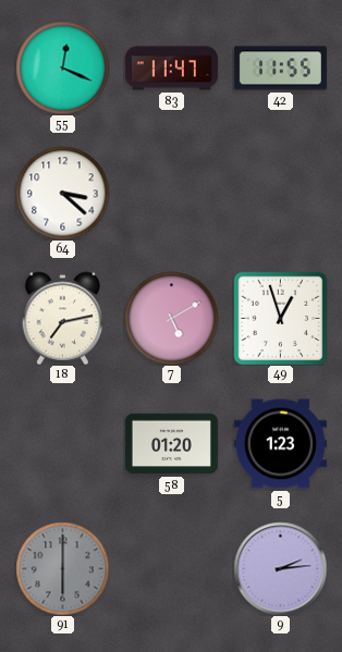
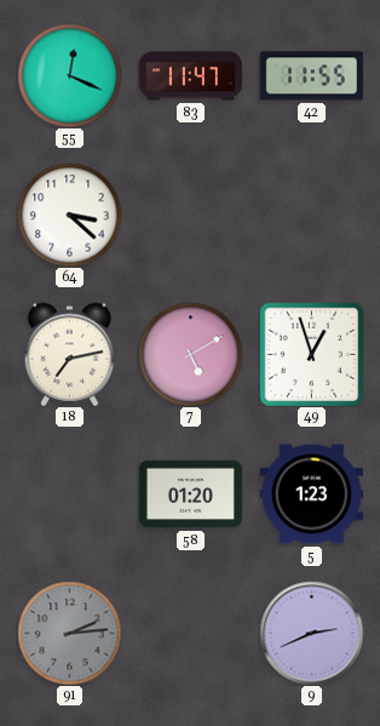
91: 6:00 -> 2:14 (69, 633)
9: 2:14 -> 2:41 (311, 633)
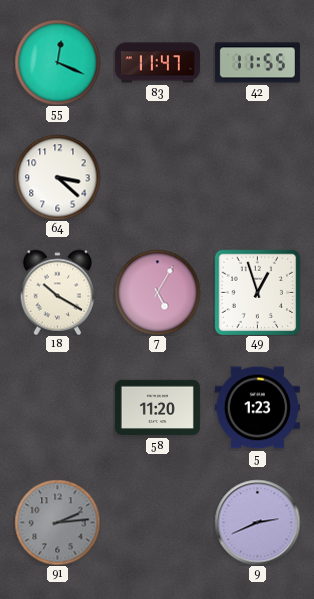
18: 7:13 -> 10:20 (58, 292)
7: 5:10 -> 5:05 (157, 292)
58: 01:20 -> 11:20 (157, 408)
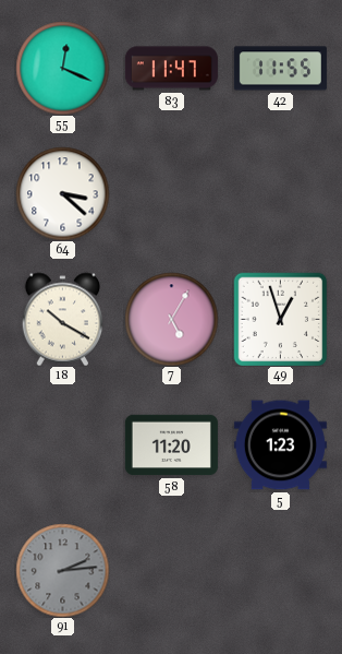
9: 2:41 -> none (257, 522)
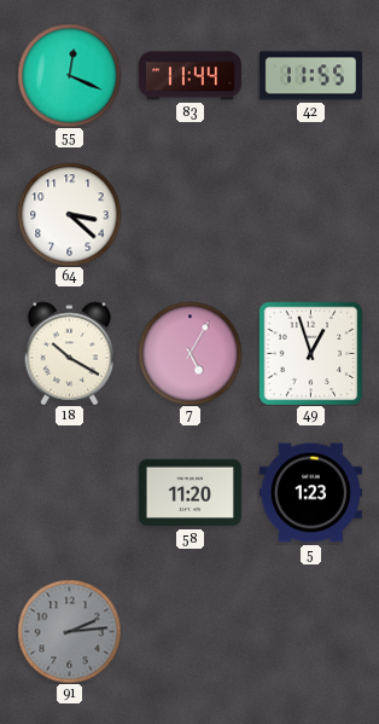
83: 11:47 -> 11:44 (189, 76)
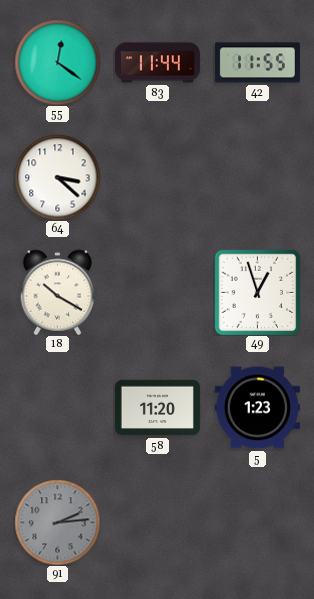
55: 12:19 -> 12:21 (57, 62)
7: 5:05 -> none (189, 353)
